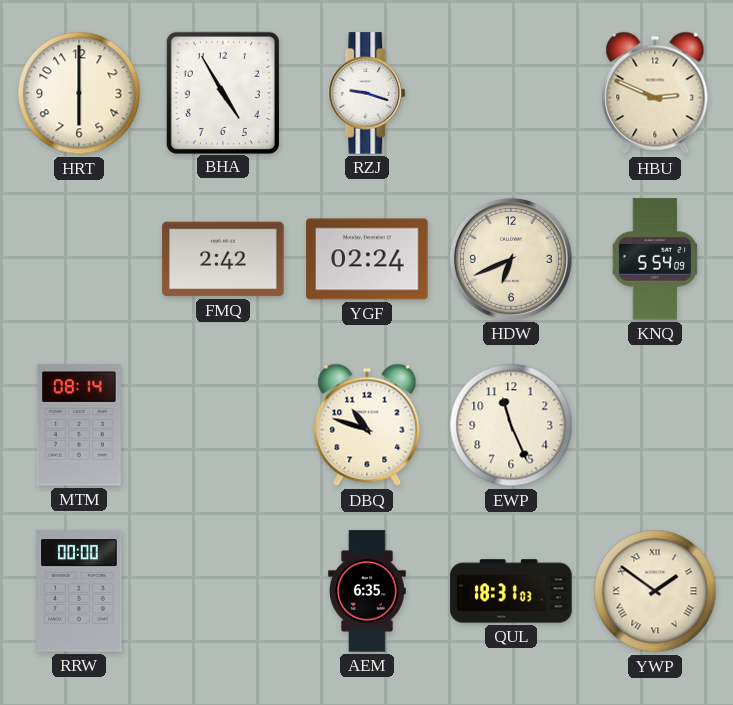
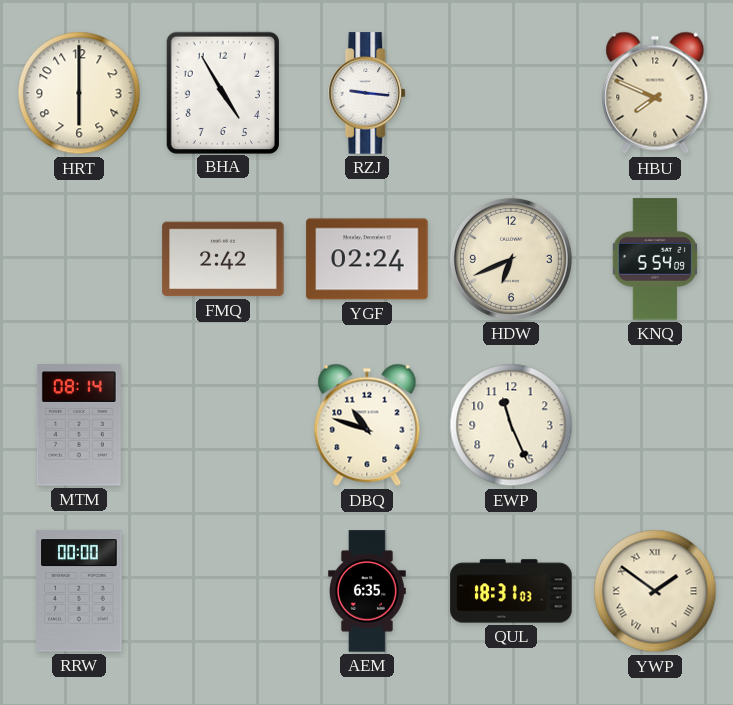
RZJ: 9:18 -> 9:16 (368, 93)
HBU: 2:49 -> 7:49 (655, 93)
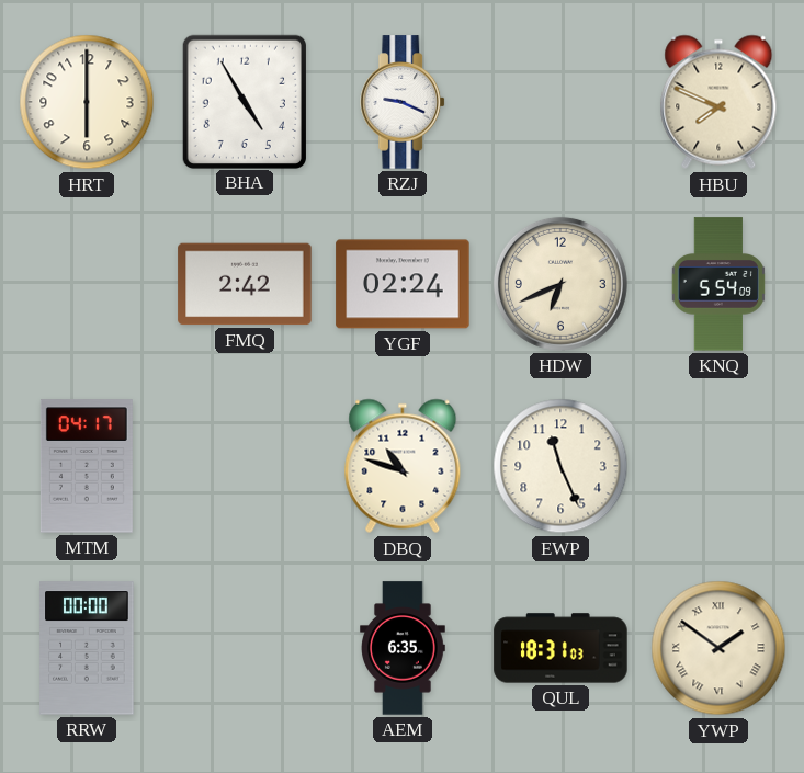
RZJ: 9:16 -> 9:19 (404, 102)
MTM: 08:14 -> 04:17 (87, 466)
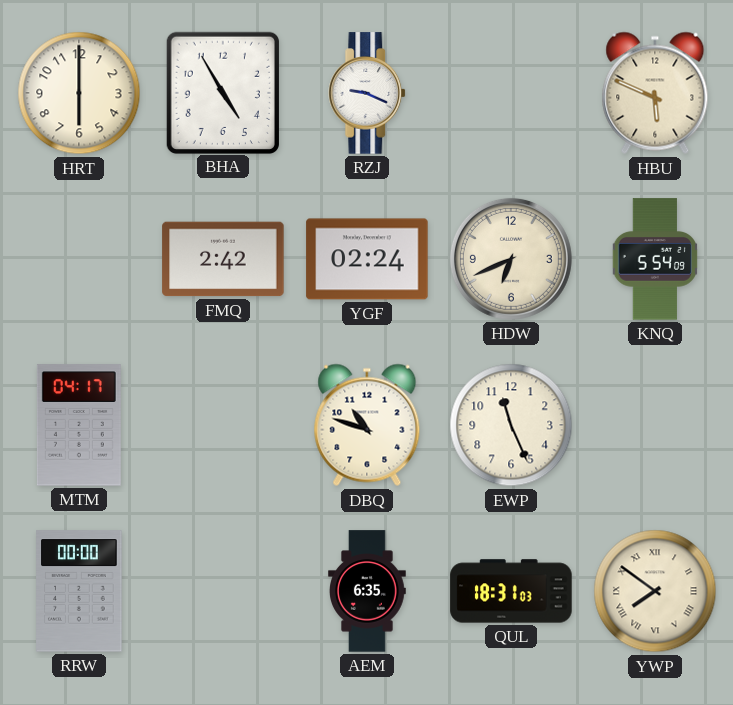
HBU: 7:49 -> 5:49 (655, 93)
YWP: 1:51 -> 7:51 (655, 591)
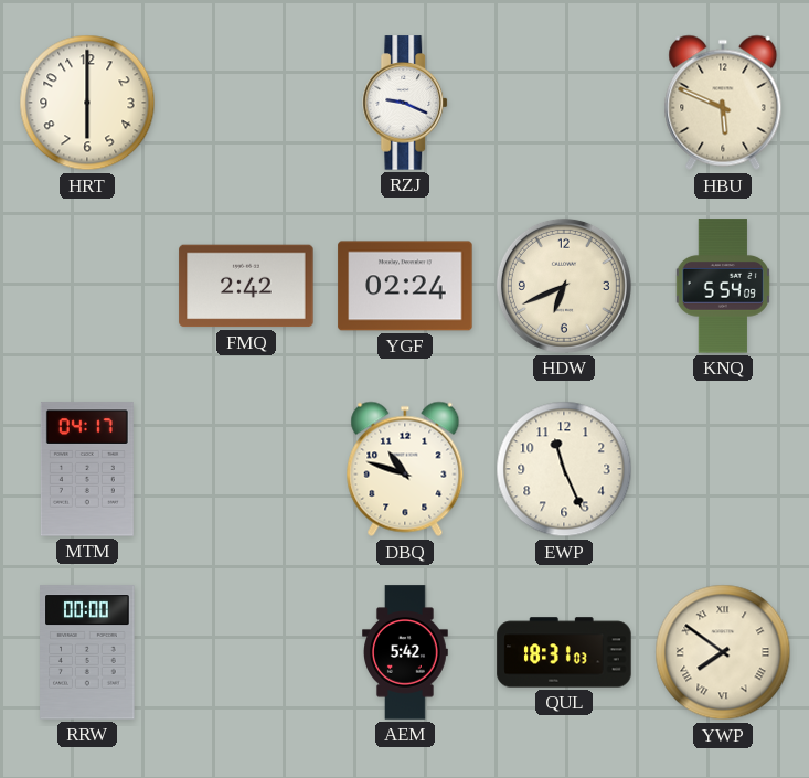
BHA: 4:55 -> none (223, 92)
AEM: 6:35 -> 5:42 (406, 652)
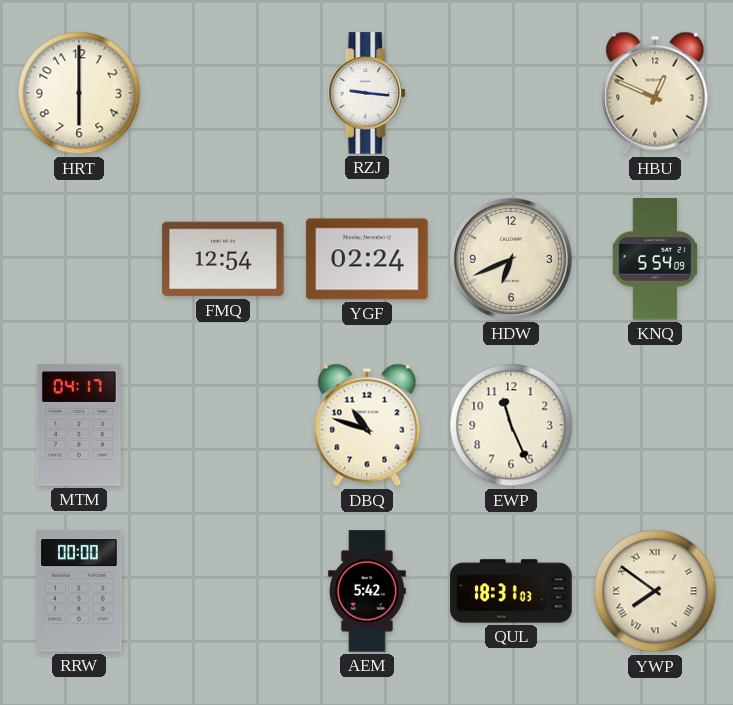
RZJ: 9:19 -> 9:16 (368, 93)
HBU: 5:49 -> 12:49 (655, 93)
FMQ: 2:42 -> 12:54 (223, 259)
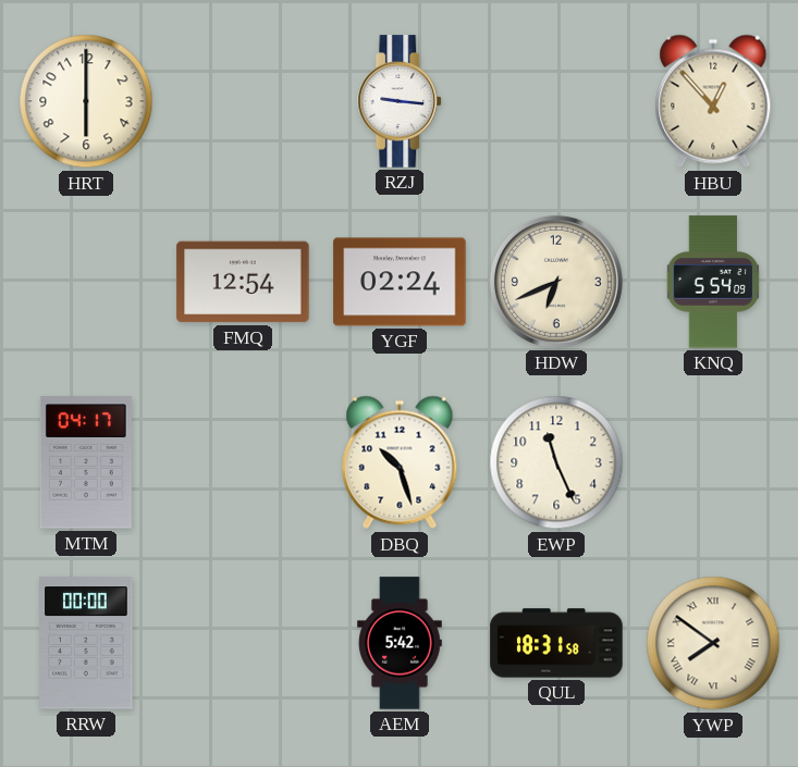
HBU: 12:49 -> 12:53 (713, 101)
DBQ: 10:48 -> 10:27 (400, 462)
QUL: 18:31:03 -> 18:31:58 (556, 643)
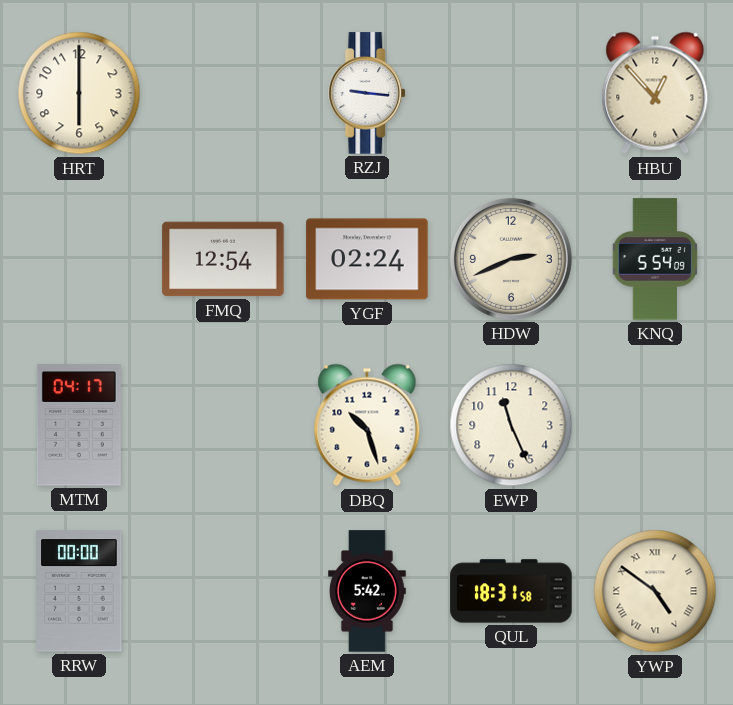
HDW: 6:41 -> 2:41 (511, 259)
YWP: 7:51 -> 4:51 (655, 591)
